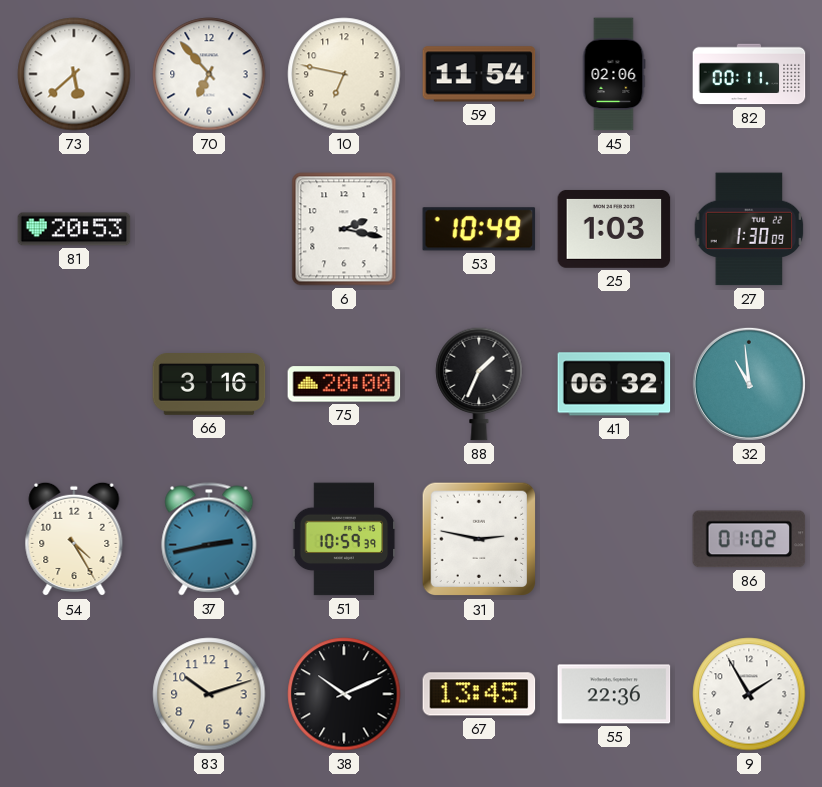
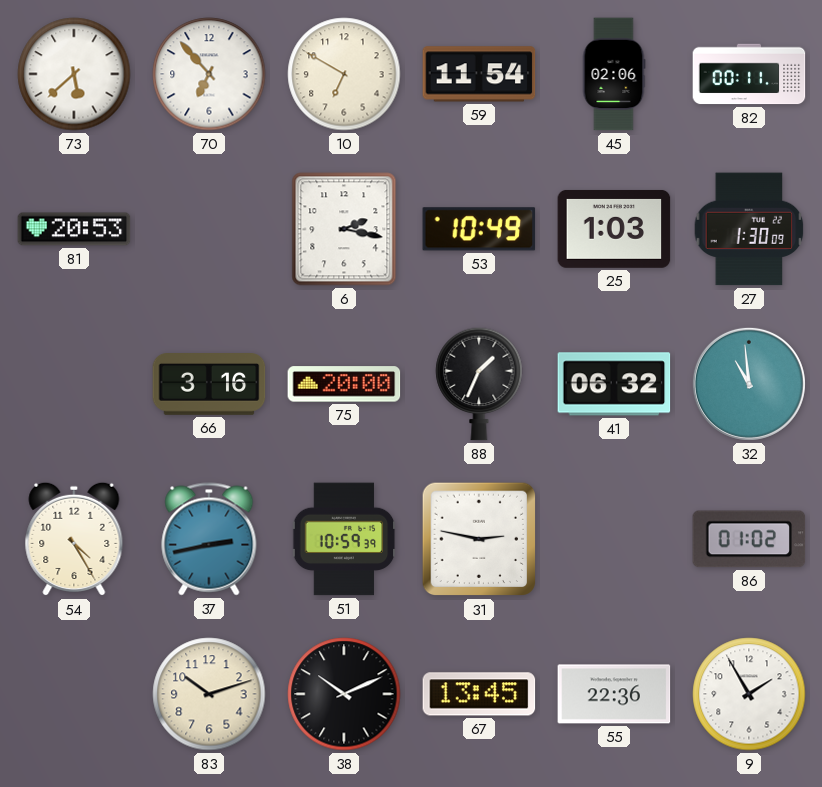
10: 6:47 -> 6:50 (344, 74)
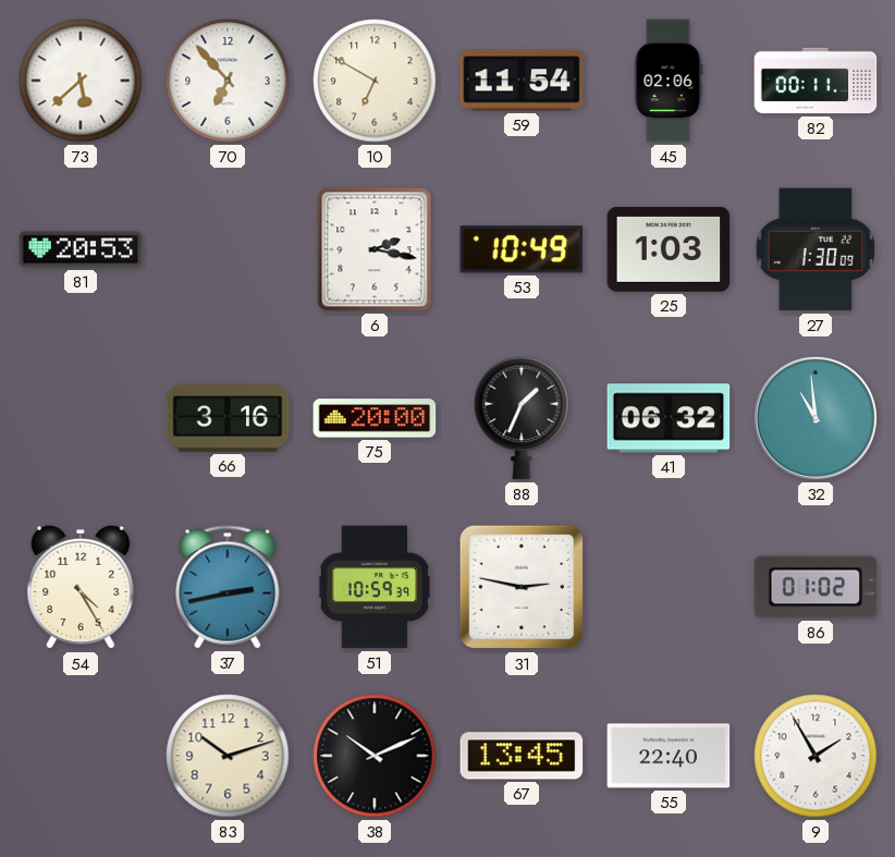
55: 22:36 -> 22:40 (669, 756)
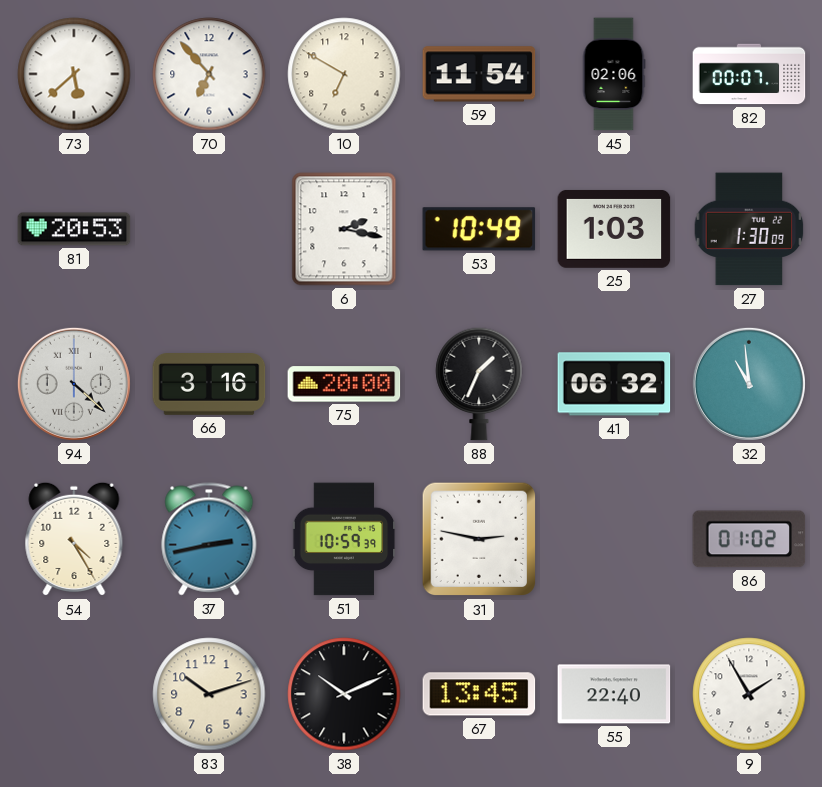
82: 00:11 -> 00:07 (749, 74)
94: none -> 4:22 (74, 384)
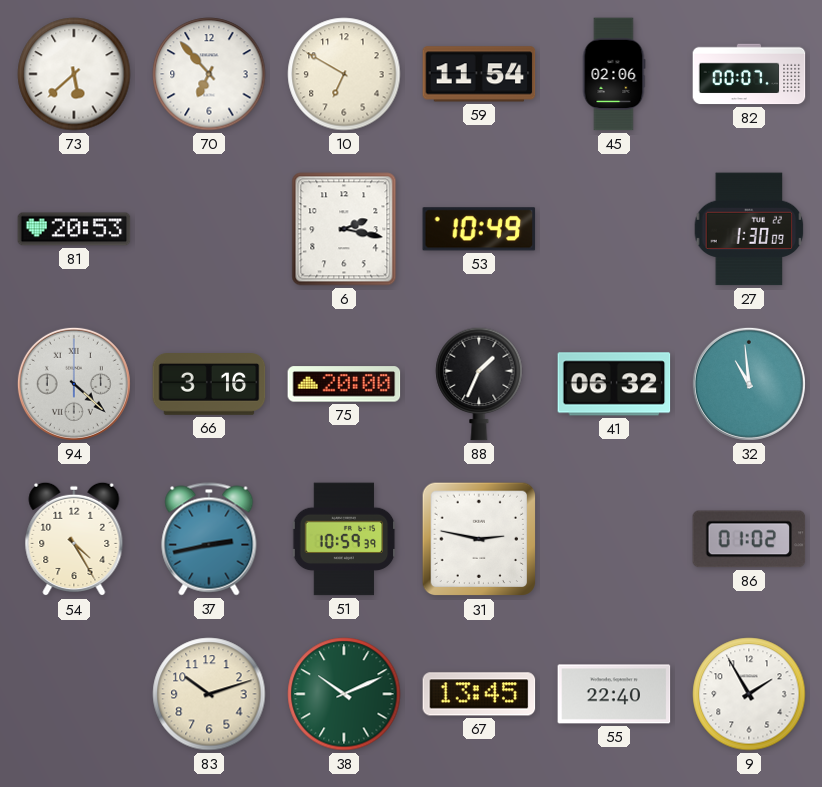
25: 1:03 -> none (614, 229)
38 dial: black -> green (344, 694)
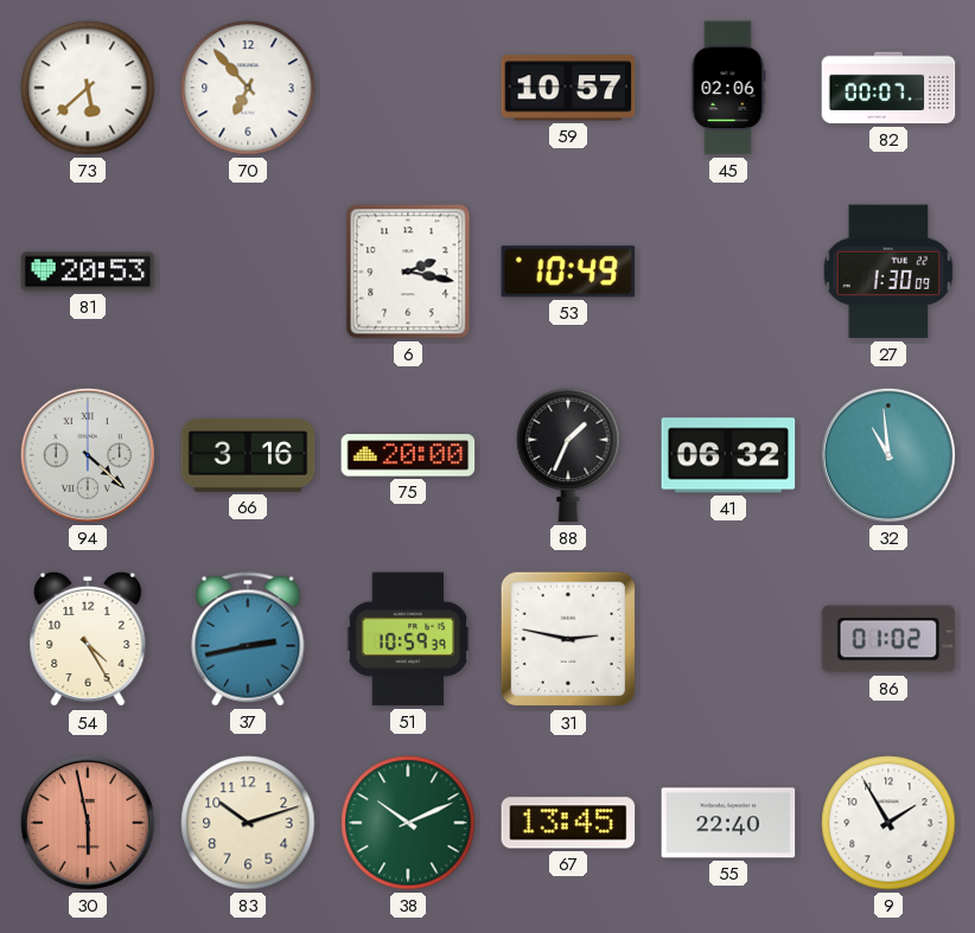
10: 6:50 -> none (344, 74)
59: 11:54 -> 10:57 (568, 88)
30: none -> 5:58 (88, 823)
